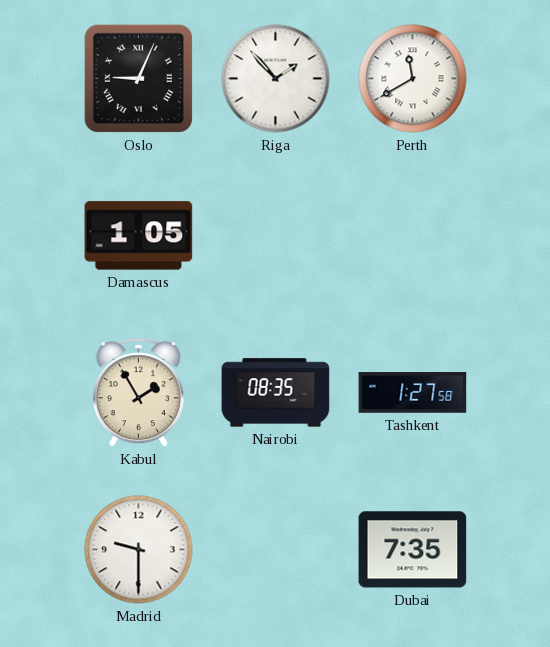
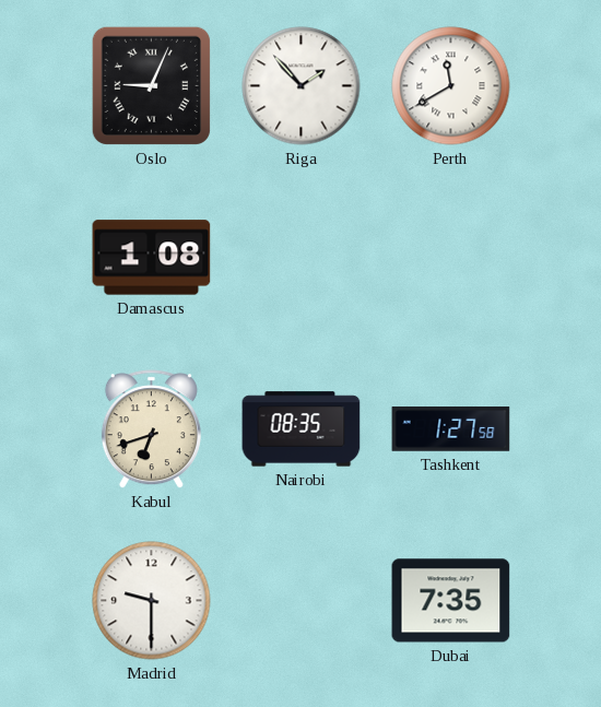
Damascus: 1:05 -> 1:08 (152, 258)
Kabul: 1:55 -> 6:42 (151, 429)
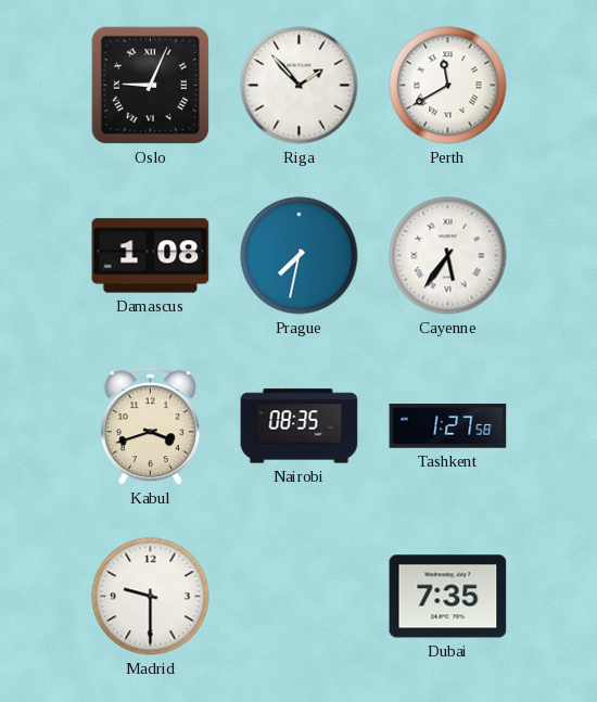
Prague: none -> 7:32 (300, 256)
Cayenne: none -> 5:36 (448, 256)
Kabul: 6:42 -> 3:42 (150, 426)
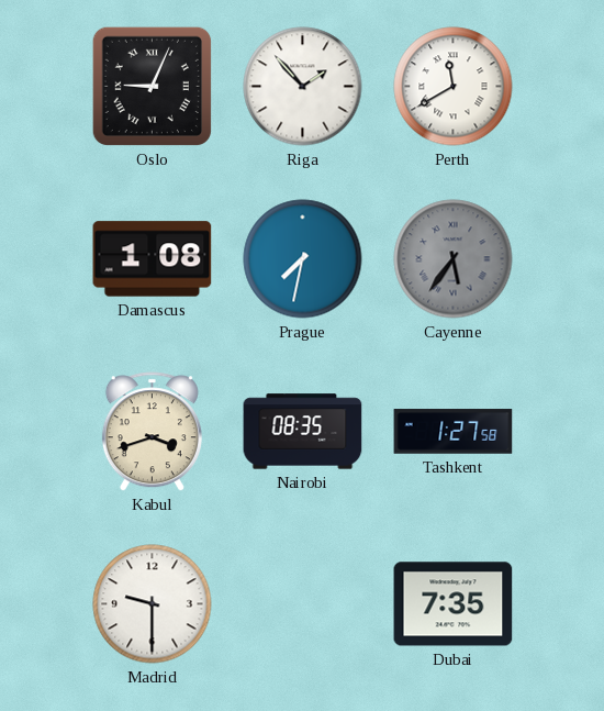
Cayenne dial: white -> grey (454, 259)
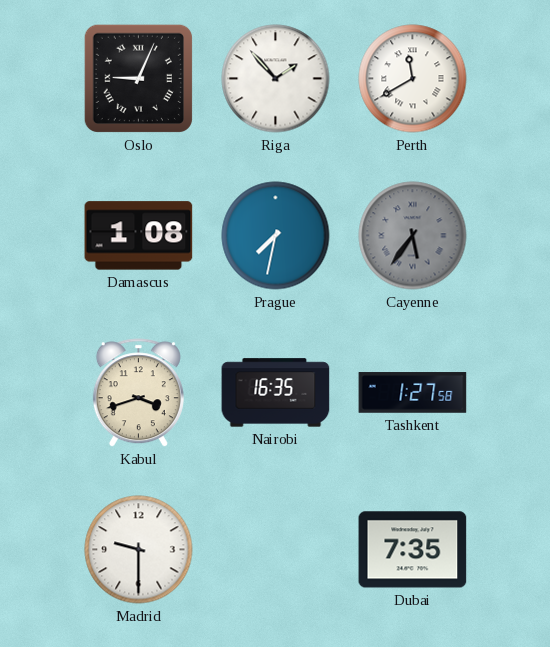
Nairobi: 08:35 -> 16:35 (276, 393)
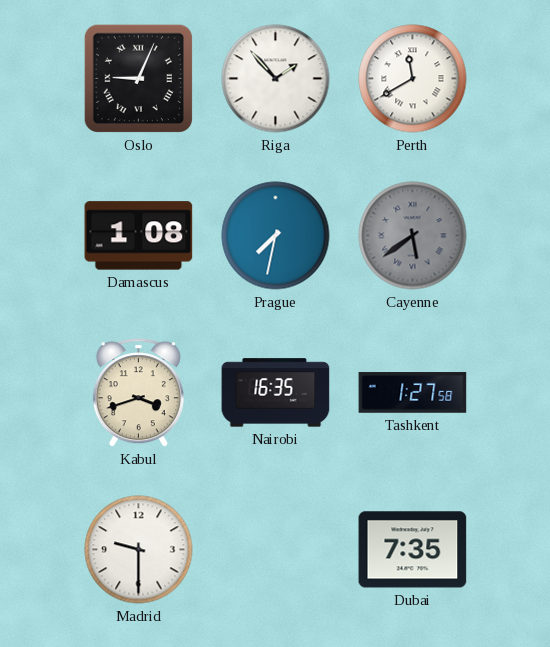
Cayenne: 5:36 -> 5:39 (413, 236)
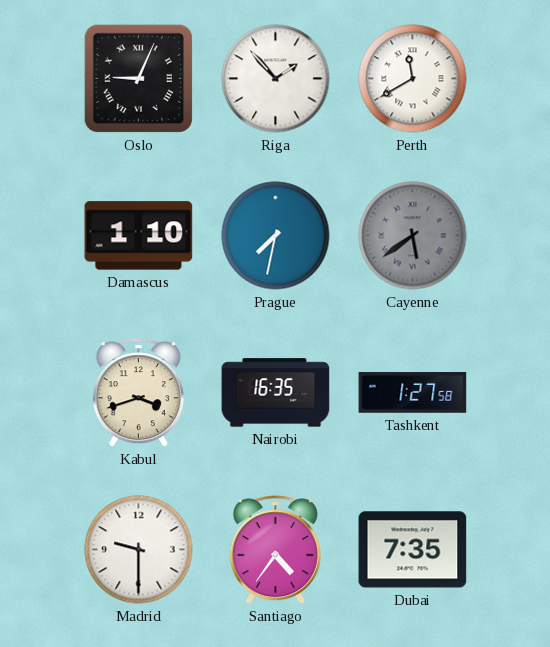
Damascus: 1:08 -> 1:10 (139, 236)
Santiago: none -> 4:36 (275, 550)
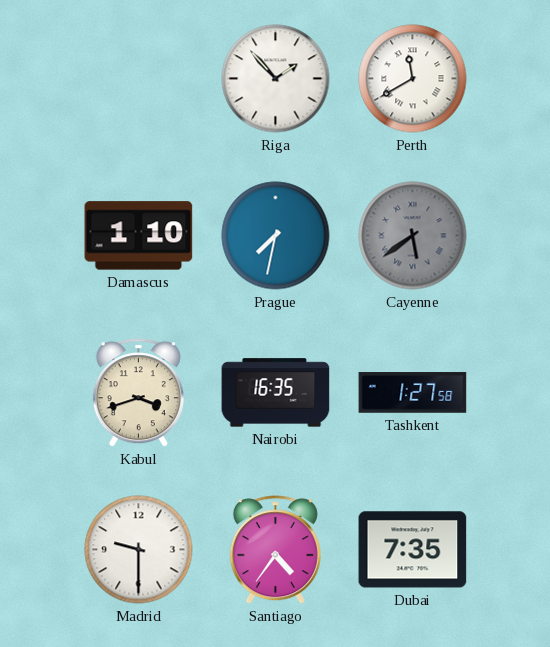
Oslo: 9:04 -> none (138, 78)
